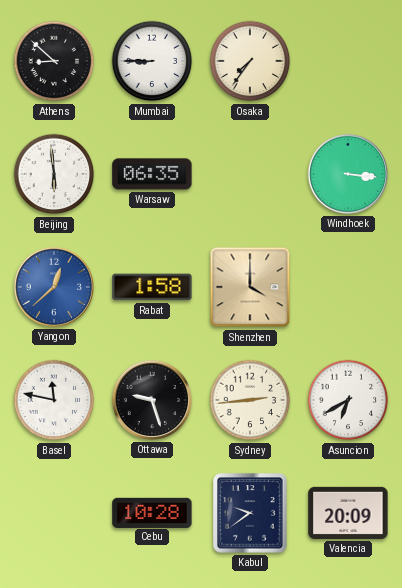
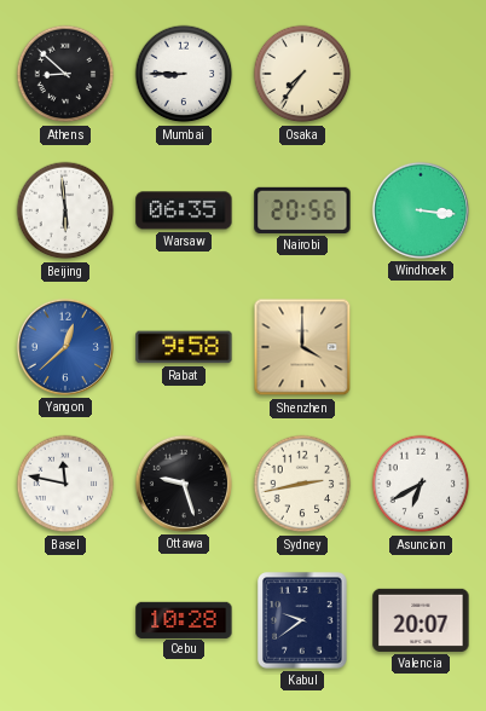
Nairobi: none -> 20:56 (302, 210)
Rabat: 1:58 -> 9:58 (184, 347)
Sydney: 2:44 -> 2:43 (302, 484)
Valencia: 20:09 -> 20:07 (421, 620)
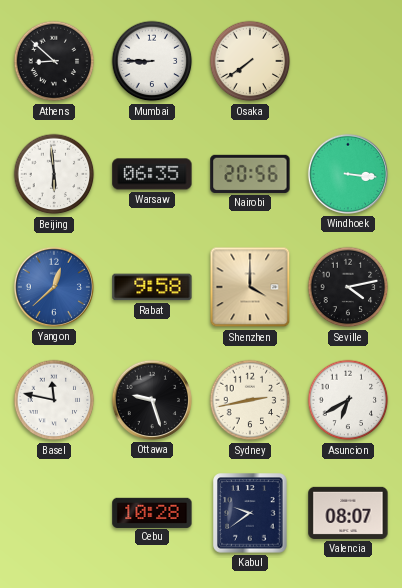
Osaka: 7:36 -> 7:39 (250, 61)
Seville: none -> 4:13 (348, 287)
Valencia: 20:07 -> 08:07 (348, 513)
